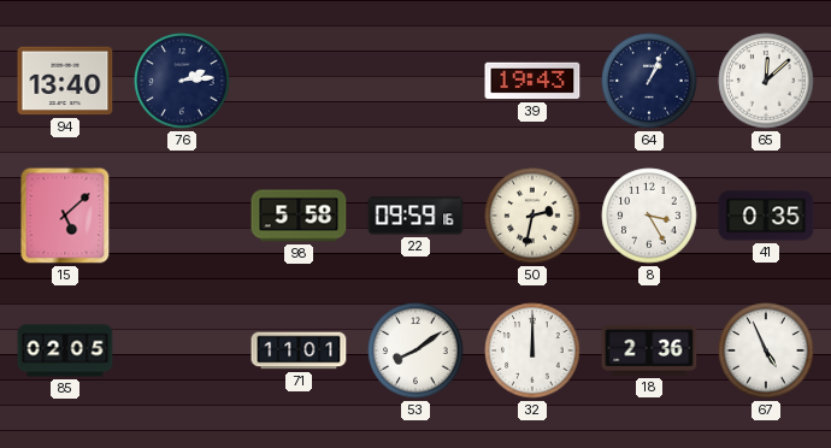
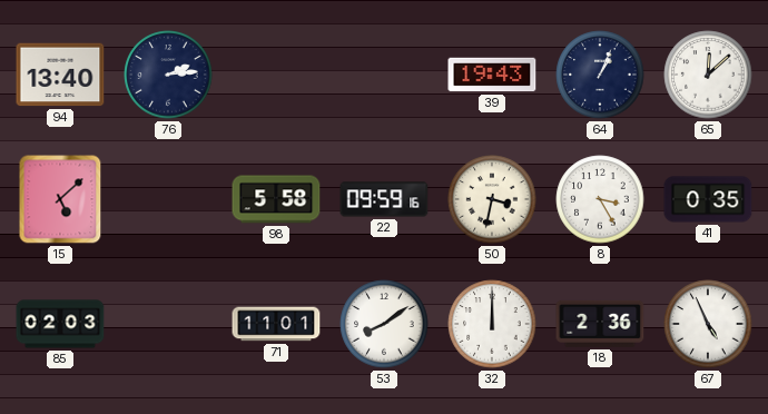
50: 2:32 -> 3:32 (492, 199)
85: 02:05 -> 02:03 (60, 324)
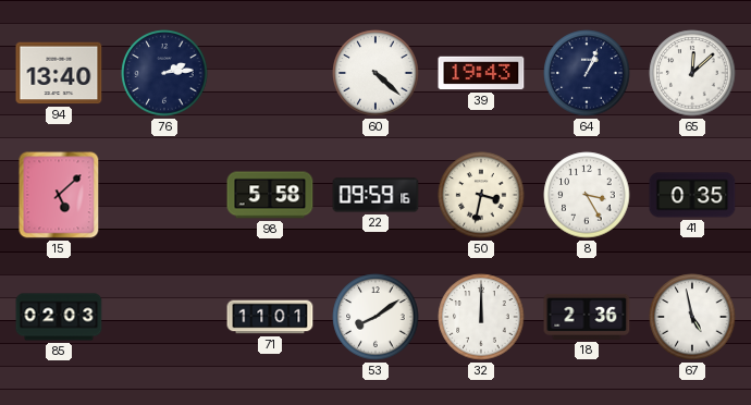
60: none -> 4:22 (375, 73)
67: 4:56 -> 4:58 (692, 317)
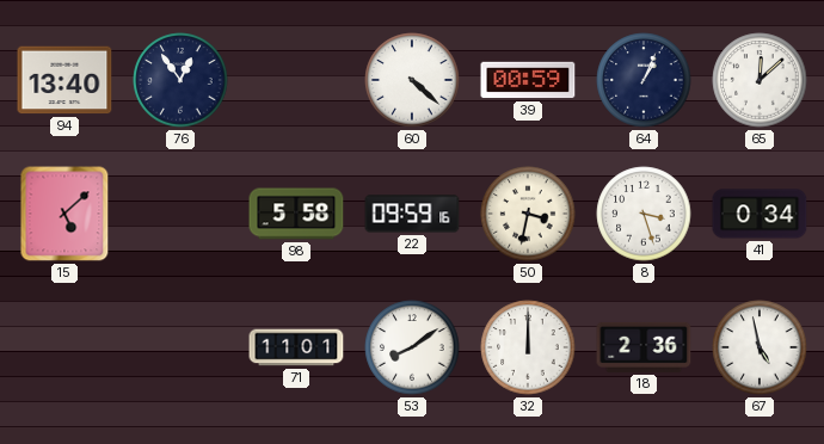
76: 2:14 -> 12:54 (180, 80)
39: 19:43 -> 00:59 (528, 80)
8: 3:25 -> 3:27 (644, 214)
41: 0:35 -> 0:34 (760, 214)
85: 02:03 -> none (59, 317)
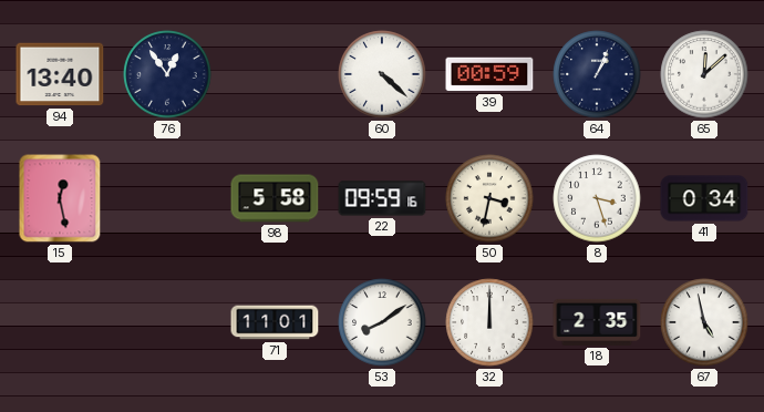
15: 5:08 -> 12:28 (60, 198)
18: 2:36 -> 2:35 (597, 322)
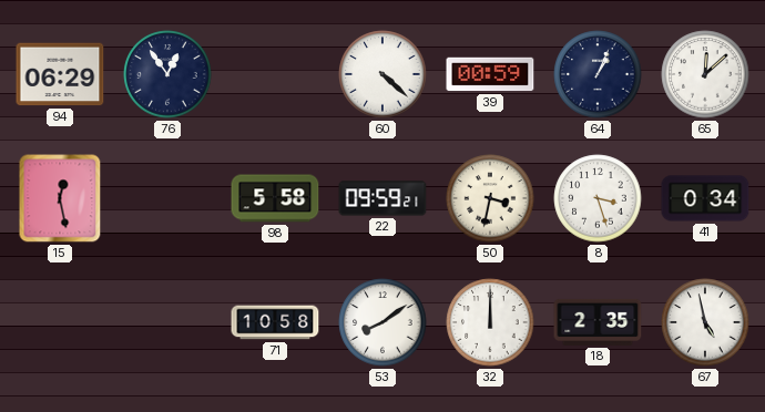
94: 13:40 -> 06:29 (60, 74)
22: 09:59:16 -> 09:59:21 (382, 198)
71: 11:01 -> 10:58 (275, 322)
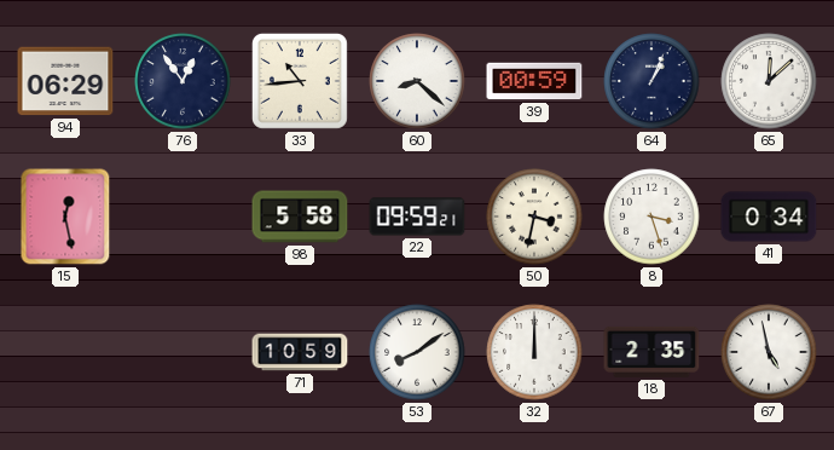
33: none -> 10:44 (300, 81)
60: 4:22 -> 8:22 (417, 81)
71: 10:58 -> 10:59 (300, 352)
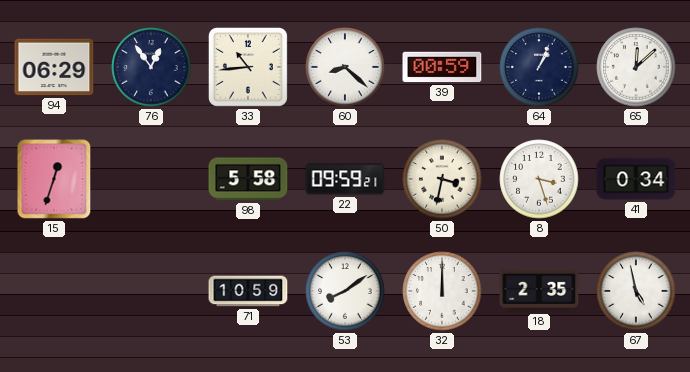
15: 12:28 -> 12:33 (54, 179)
